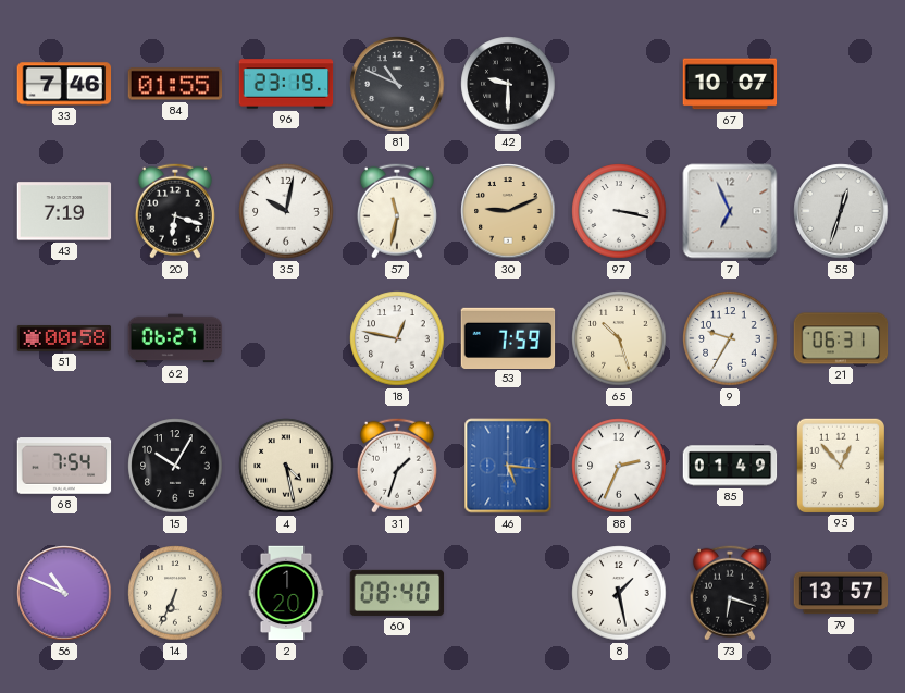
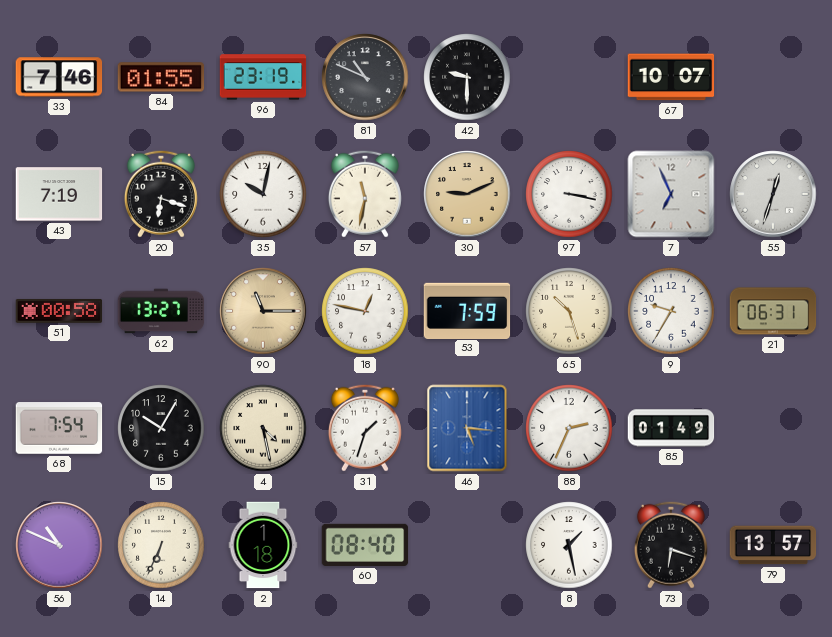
62: 06:27 -> 13:27 (161, 311)
90: none -> 11:15 (263, 311)
95: 12:53 -> none (841, 465)
2: 1:20 -> 1:18 (263, 545)
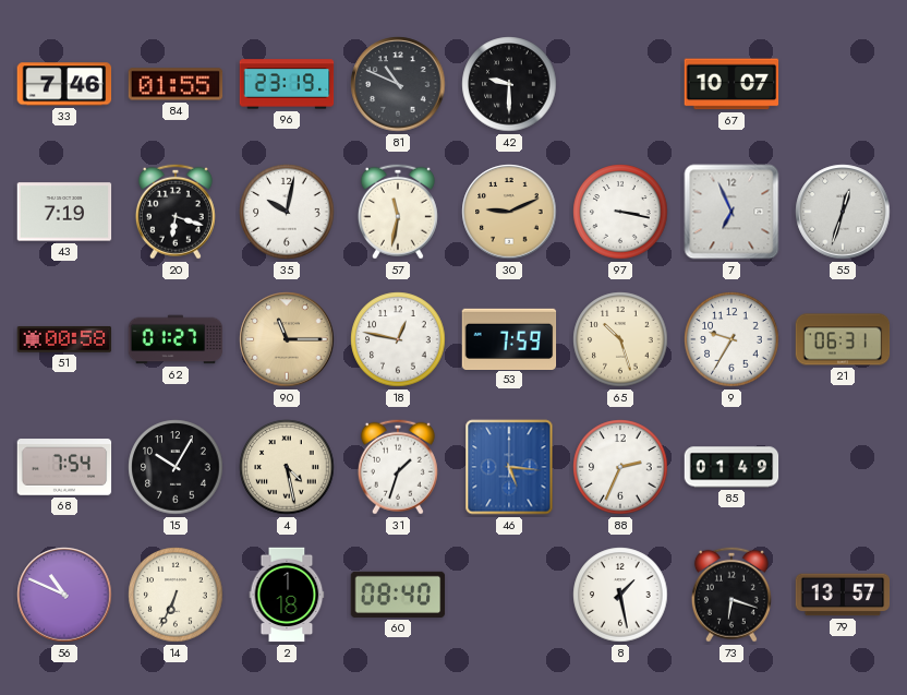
62: 13:27 -> 01:27 (176, 339)
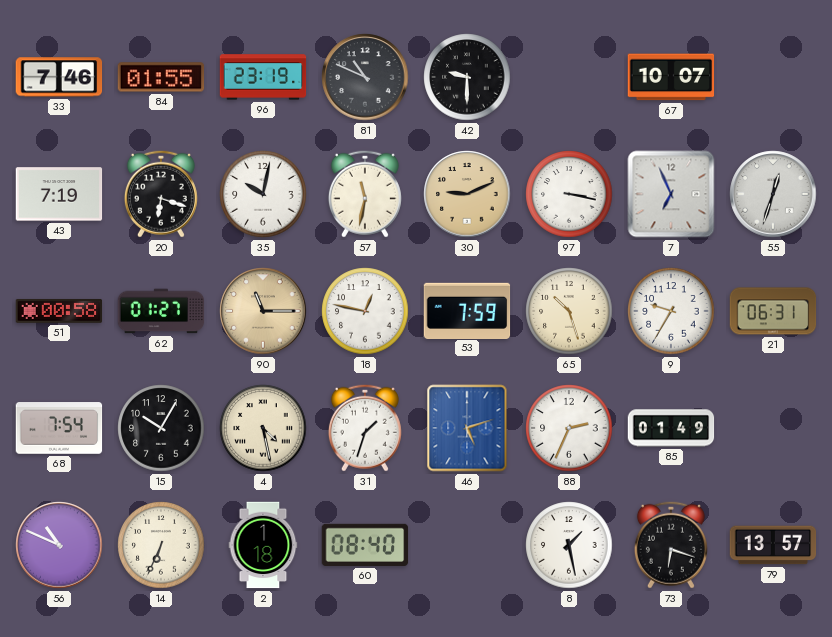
46: 5:16 -> 5:12 (467, 428)
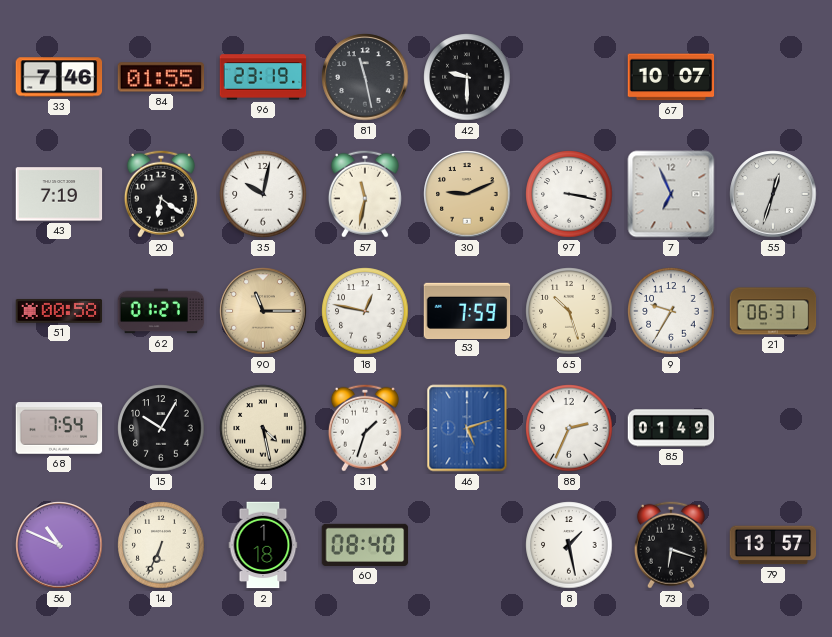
81: 10:49 -> 11:28 (365, 77)
20: 6:18 -> 6:21 (161, 194)
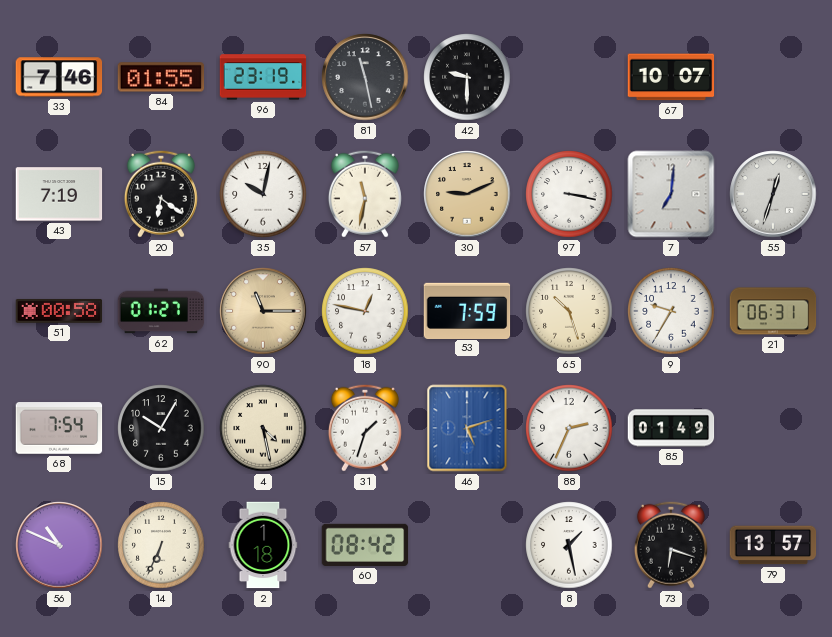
7: 6:56 -> 7:01 (671, 194)
60: 08:40 -> 08:42 (365, 545)
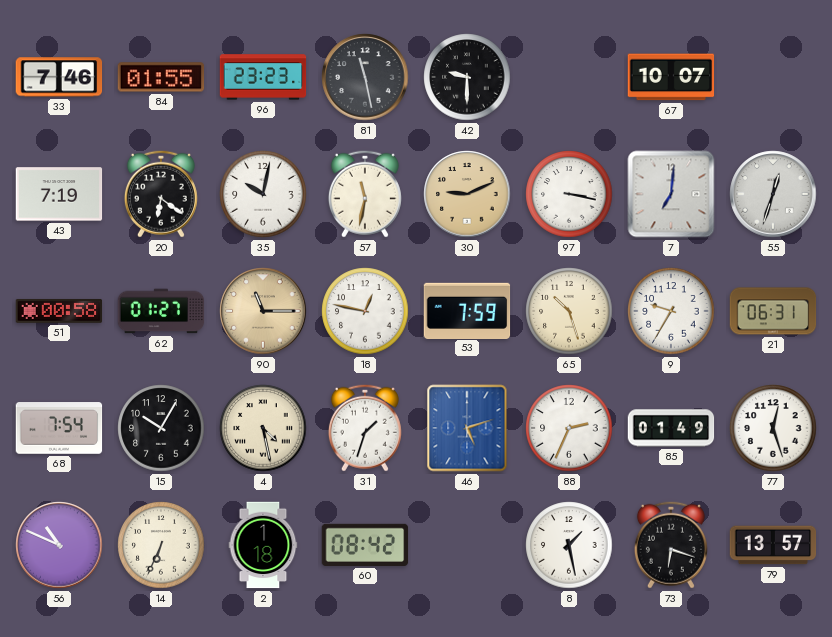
96: 23:19 -> 23:23 (263, 77)
77: none -> 12:27 (773, 428)
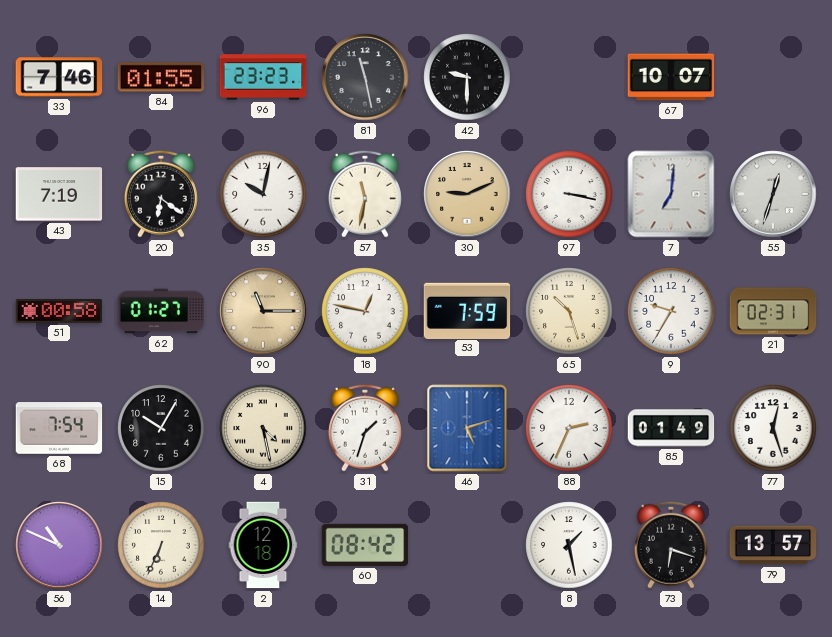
21: 06:31 -> 02:31 (773, 311)
2: 1:18 -> 12:18 (263, 545)
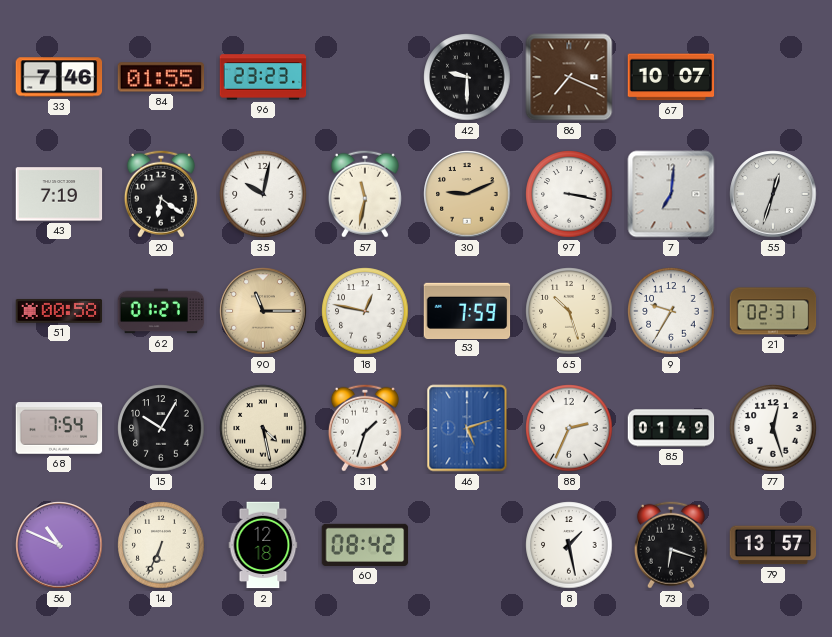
81: 11:28 -> none (365, 77)
86: none -> 7:19 (569, 77)
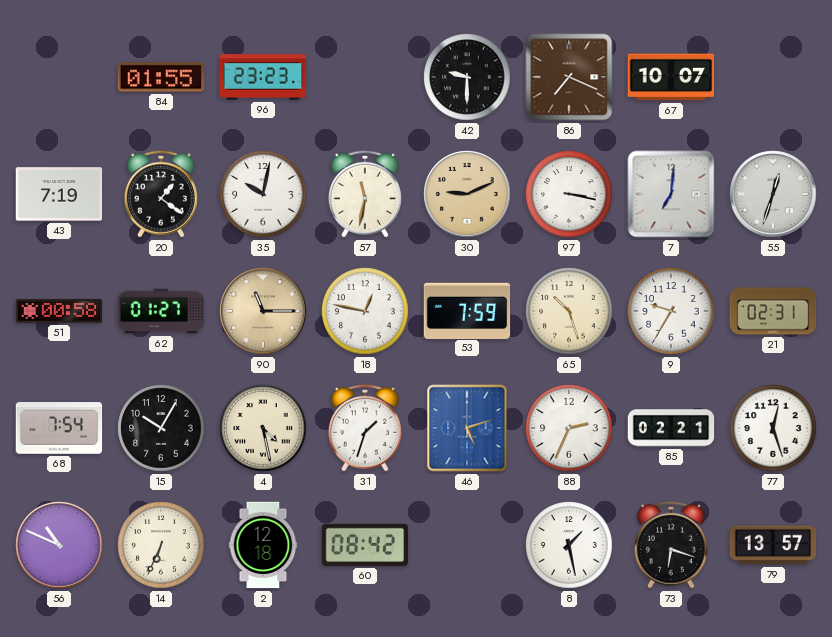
33: 7:46 -> none (59, 77)
20: 6:21 -> 1:21 (161, 194)
85: 01:49 -> 02:21 (671, 428)
